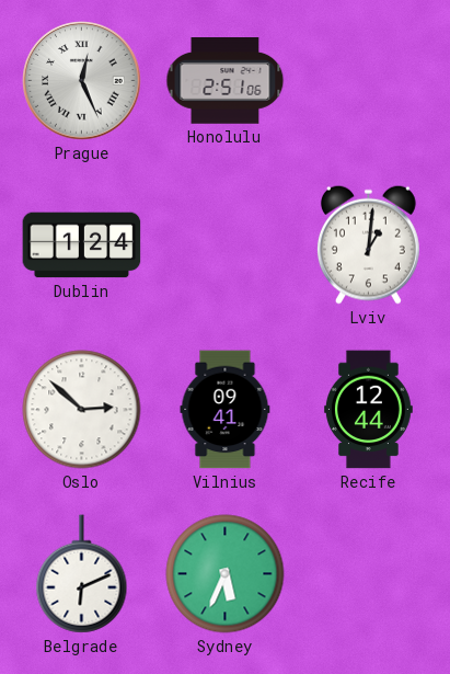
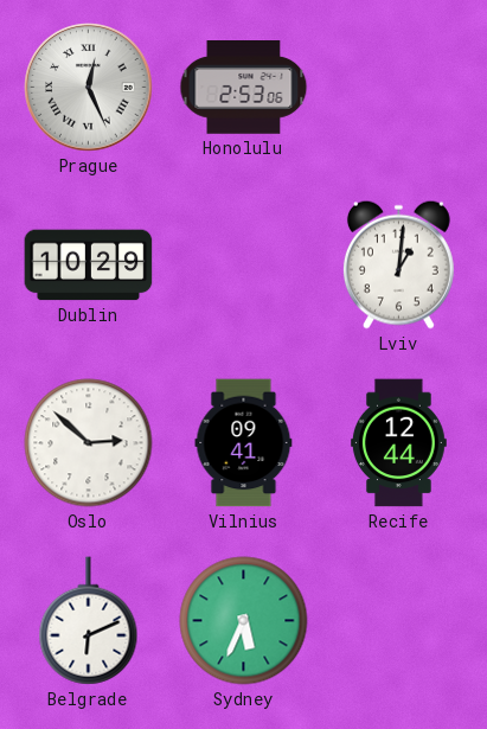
Honolulu: 2:51 -> 2:53 (244, 88)
Dublin: 1:24 -> 10:29 (89, 266)
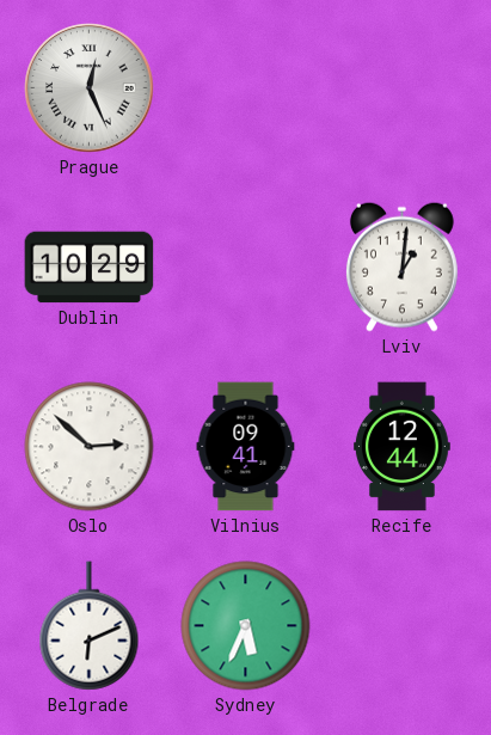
Honolulu: 2:53 -> none (244, 88)
